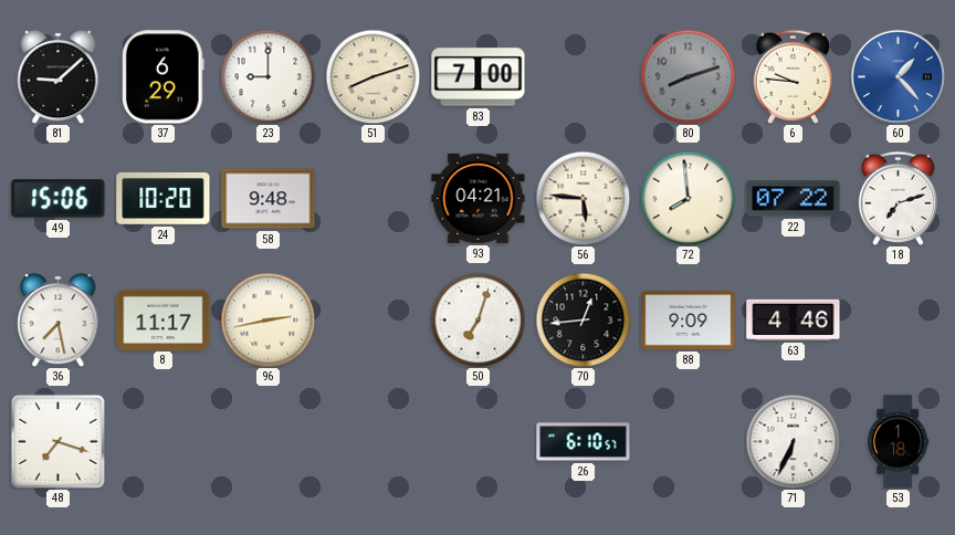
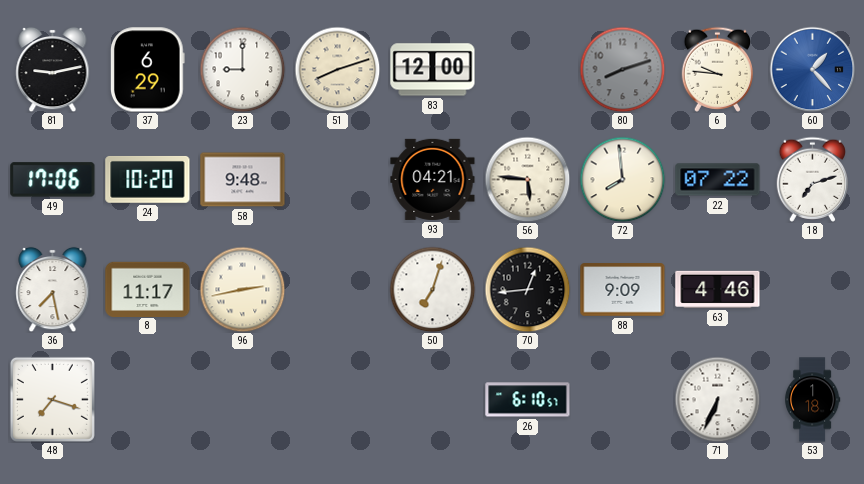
81: 9:08 -> 9:13 (53, 69)
83: 7:00 -> 12:00 (433, 70)
49: 15:06 -> 17:06 (53, 180)
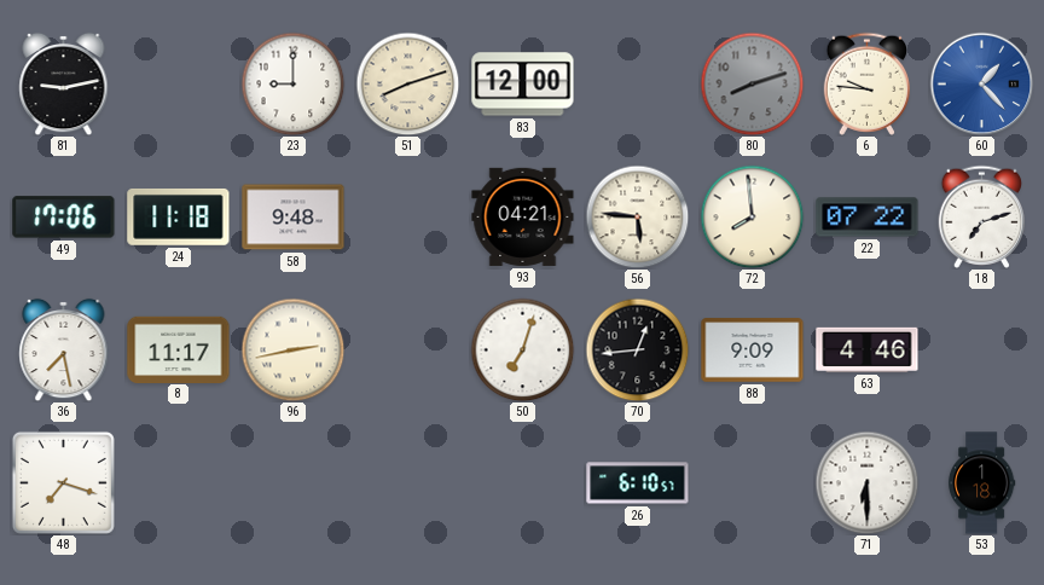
37: 6:29 -> none (148, 70)
24: 10:20 -> 11:18 (179, 216)
71: 6:34 -> 6:30 (866, 482)
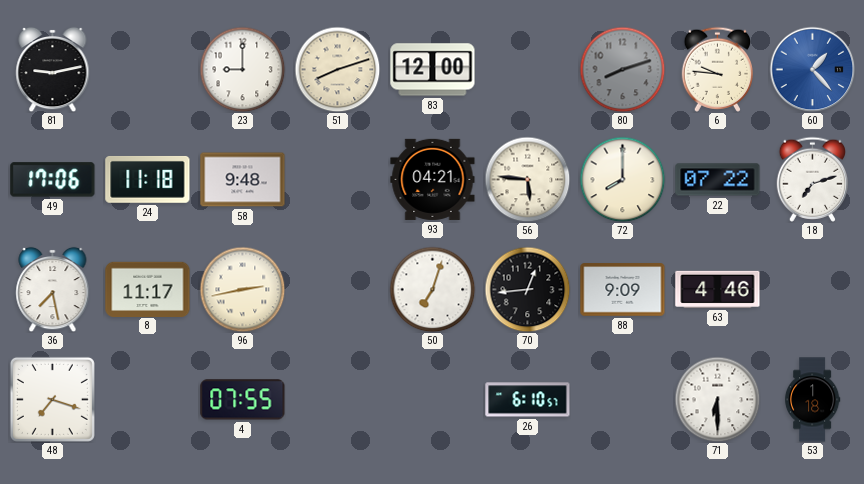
72: 7:59 -> 8:00 (622, 179)
4: none -> 07:55 (243, 400)
